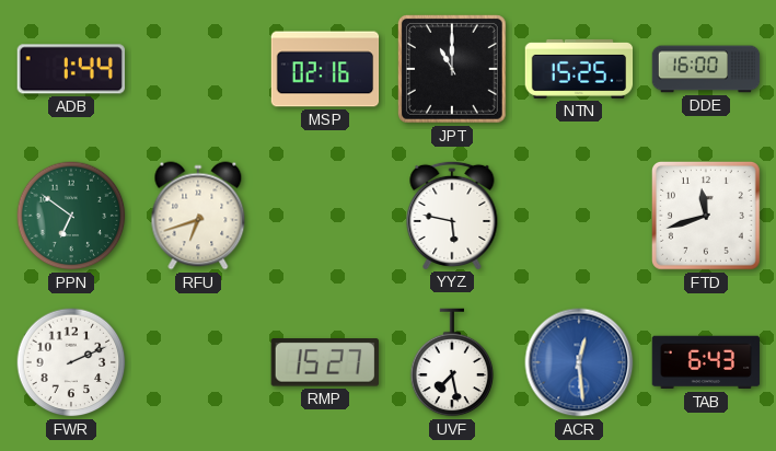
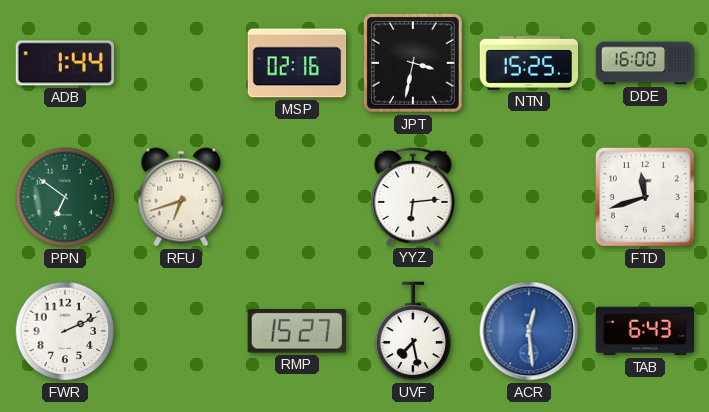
JPT: 11:00 -> 3:32 (413, 63)
YYZ: 5:47 -> 6:14 (413, 196)
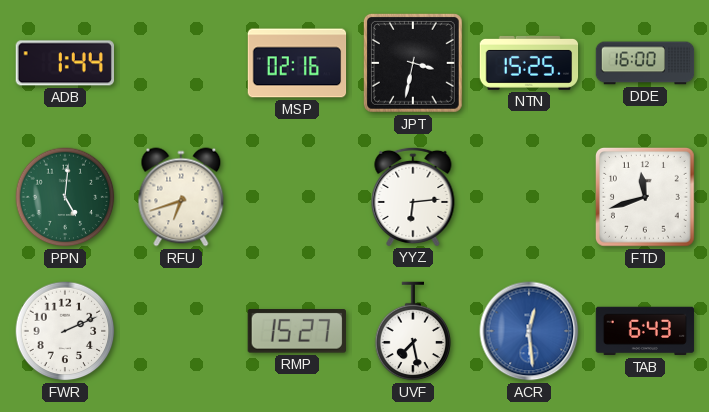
PPN: 6:51 -> 5:01 (65, 197)
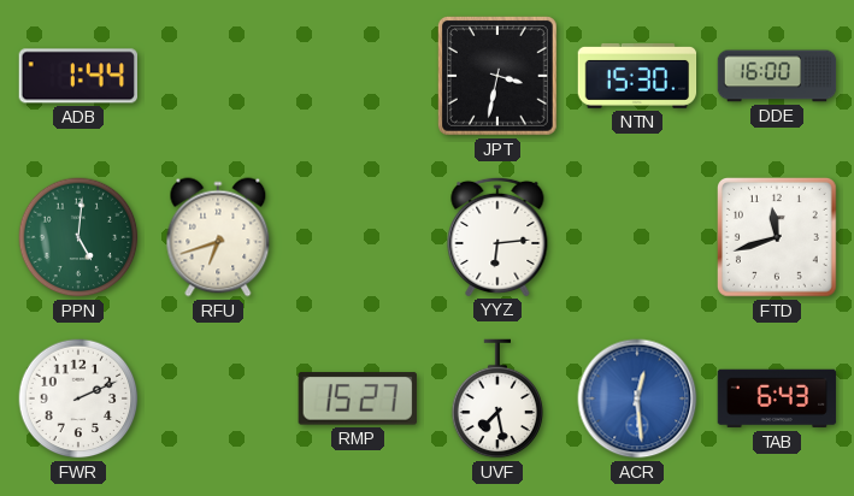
MSP: 02:16 -> none (297, 63)
NTN: 15:25 -> 15:30 (637, 76)
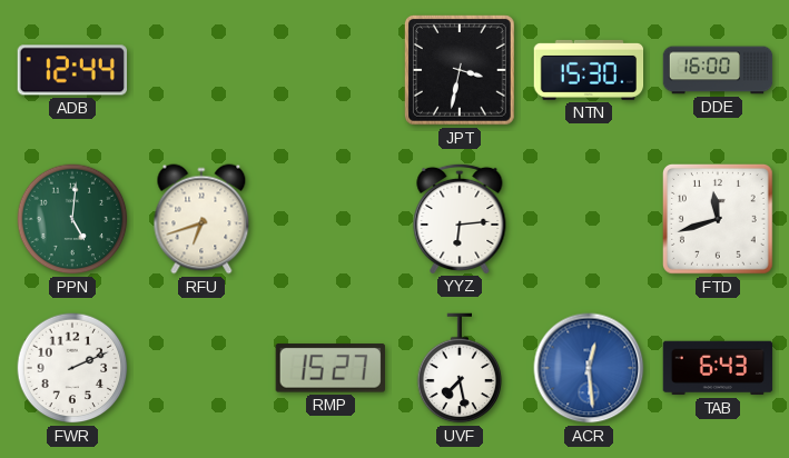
ADB: 1:44 -> 12:44 (71, 70)
